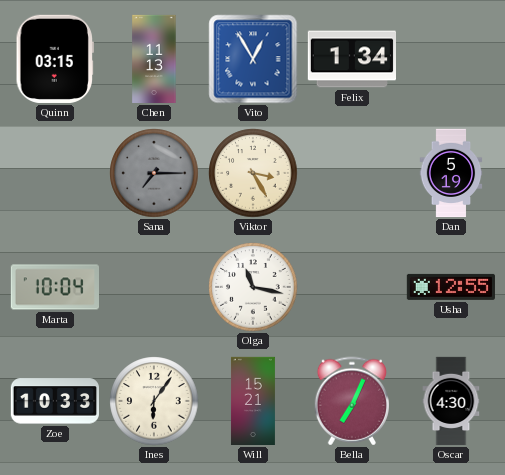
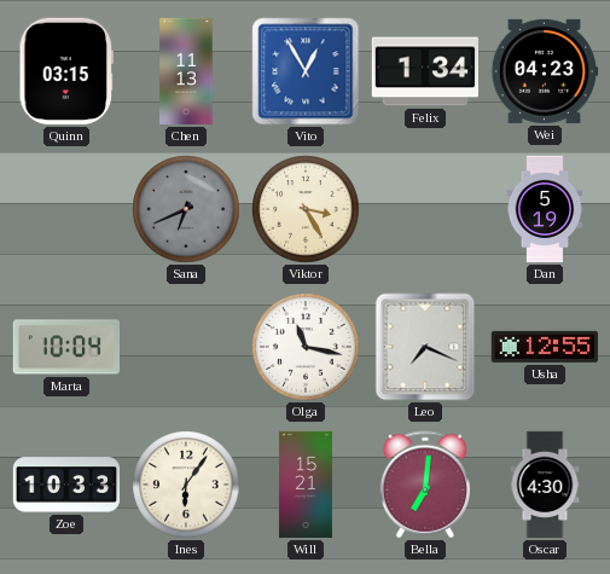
Wei: none -> 04:23 (544, 71)
Sana: 7:15 -> 6:41 (186, 209)
Leo: none -> 7:19 (425, 347)
Bella: 7:04 -> 7:01 (424, 485)
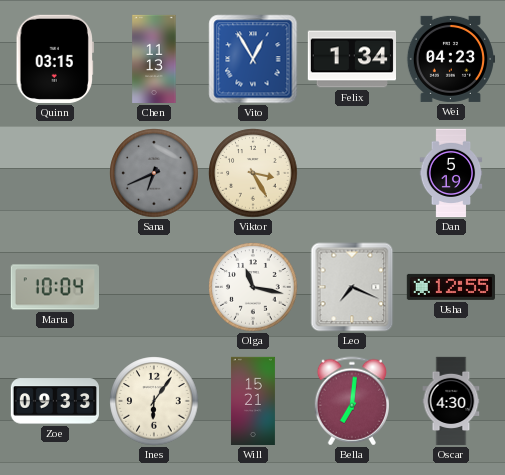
Zoe: 10:33 -> 09:33 (54, 401)
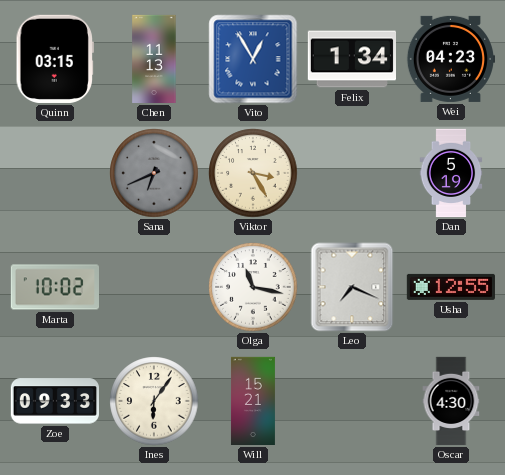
Marta: 10:04 -> 10:02 (54, 287)
Bella: 7:01 -> none (351, 401)
